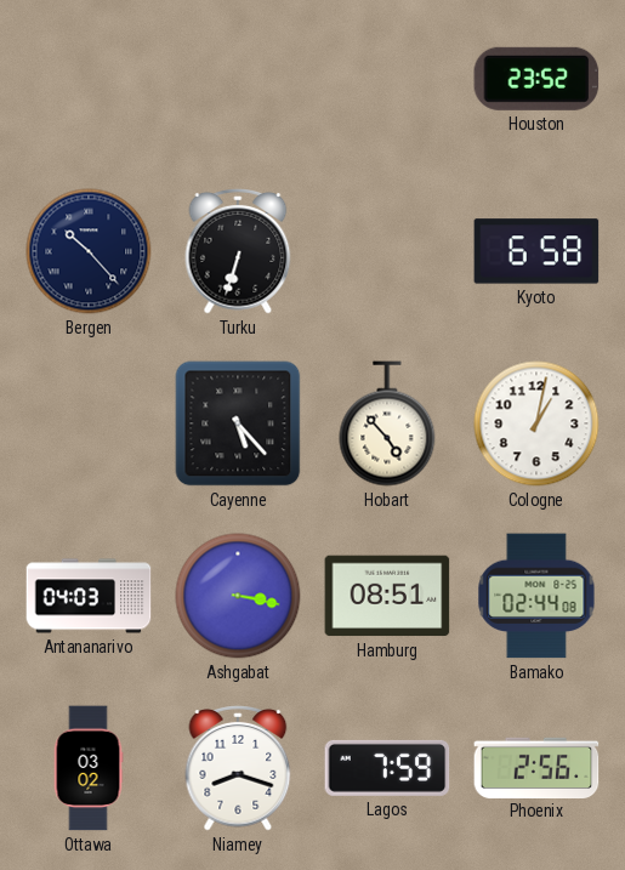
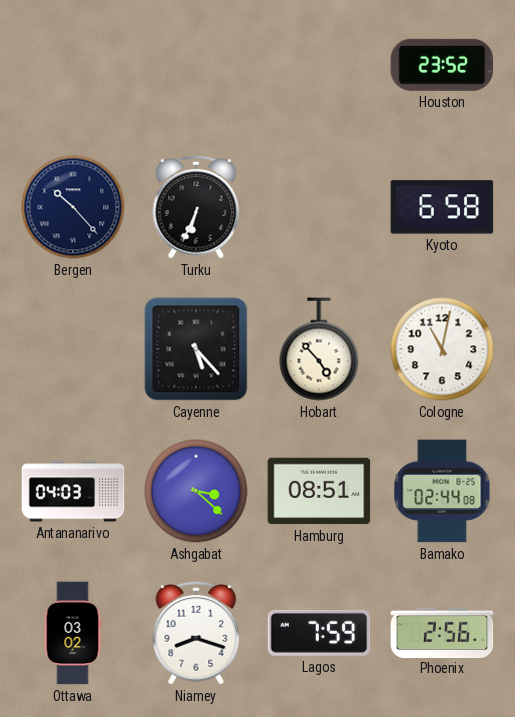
Turku: 6:33 -> 6:34 (196, 208)
Cologne: 1:02 -> 11:02 (442, 349)
Ashgabat: 3:17 -> 3:22 (196, 491)
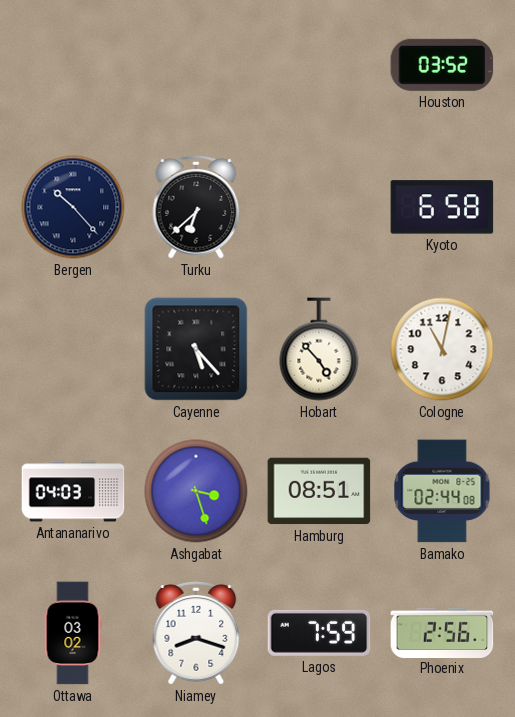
Houston: 23:52 -> 03:52 (442, 65)
Turku: 6:34 -> 6:38 (196, 208)
Ashgabat: 3:22 -> 3:27 (196, 491)
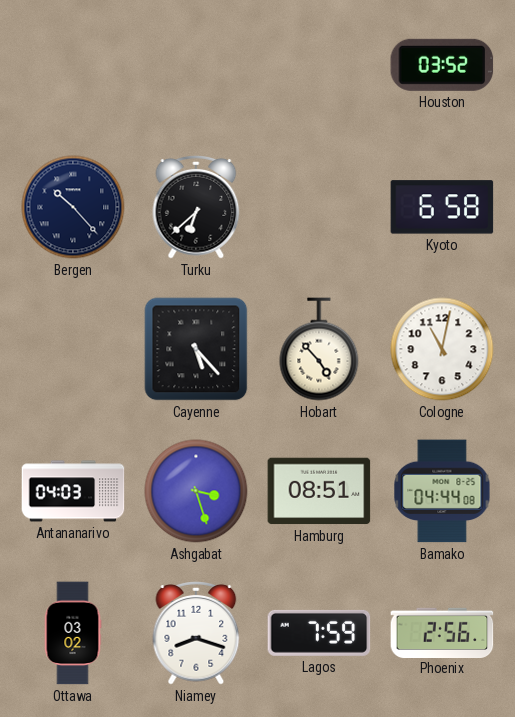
Bamako: 02:44 -> 04:44 (442, 491)
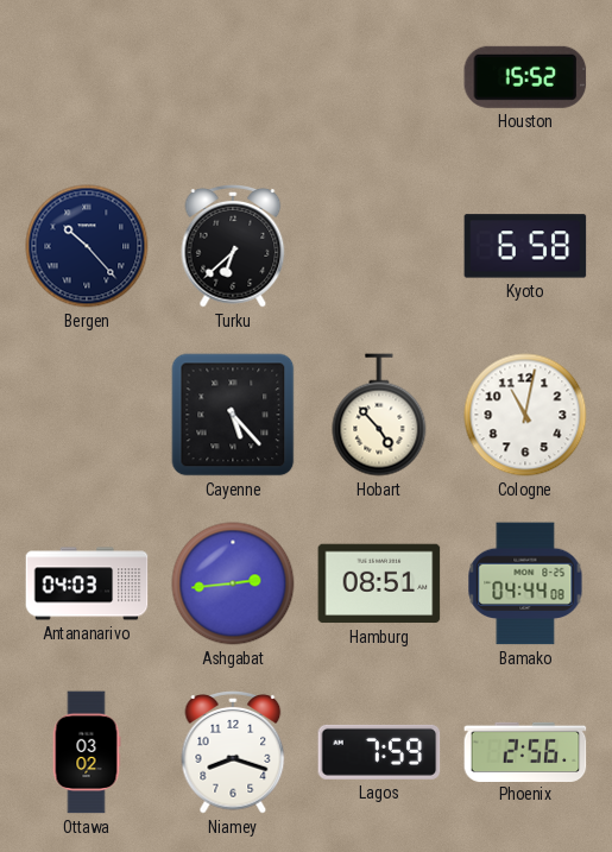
Houston: 03:52 -> 15:52 (525, 77)
Ashgabat: 3:27 -> 2:44 (233, 583)
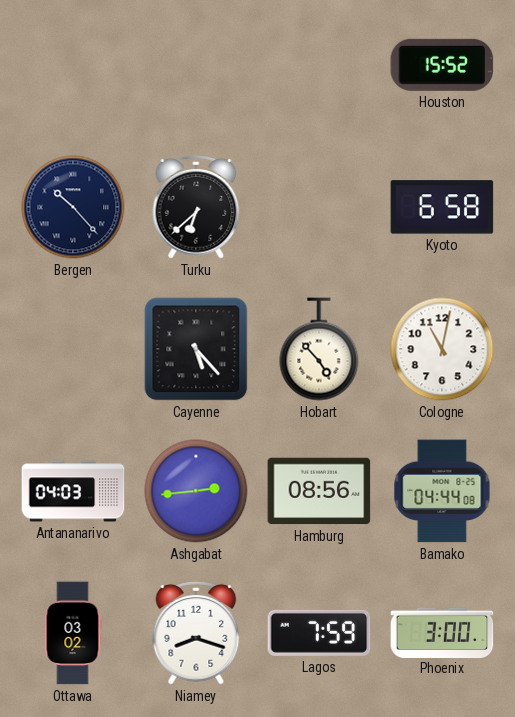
Hamburg: 08:51 -> 08:56 (319, 491)
Phoenix: 2:56 -> 3:00 (442, 632)
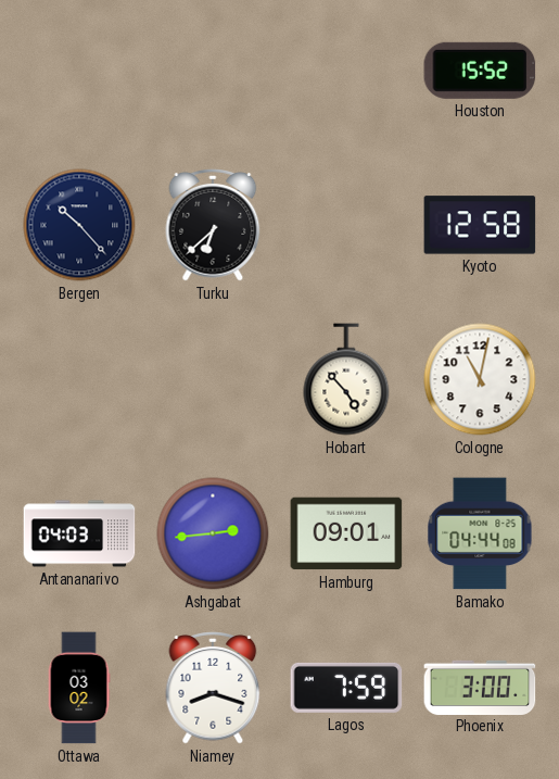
Kyoto: 6:58 -> 12:58 (480, 225)
Cayenne: 5:23 -> none (196, 349)
Hamburg: 08:56 -> 09:01 (346, 533)
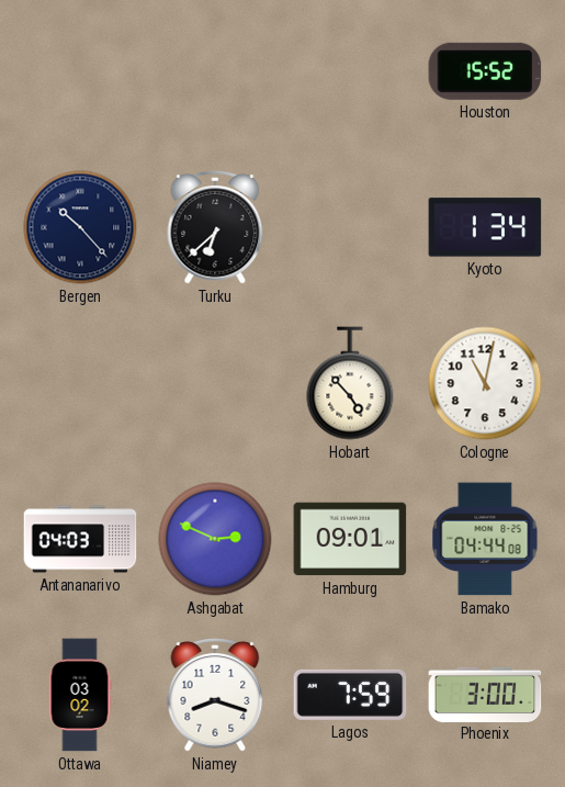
Kyoto: 12:58 -> 1:34 (485, 227)
Ashgabat: 2:44 -> 2:49 (215, 539)
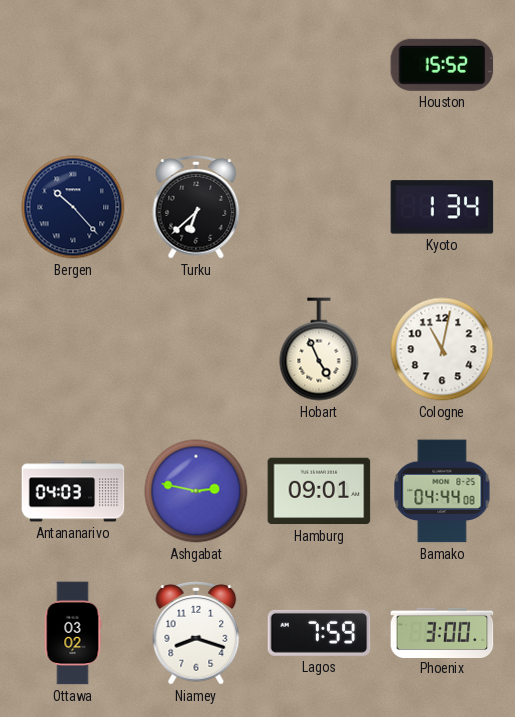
Hobart: 4:53 -> 4:56 (319, 349)
Ashgabat: 2:49 -> 2:47 (196, 491)
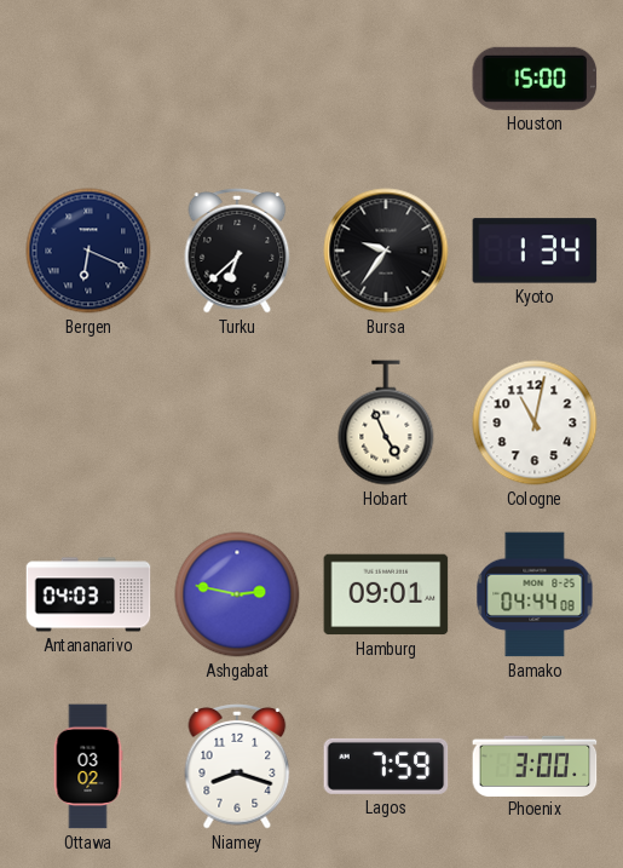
Houston: 15:52 -> 15:00 (535, 79)
Bergen: 10:23 -> 6:19 (88, 251)
Bursa: none -> 9:36 (386, 251)
